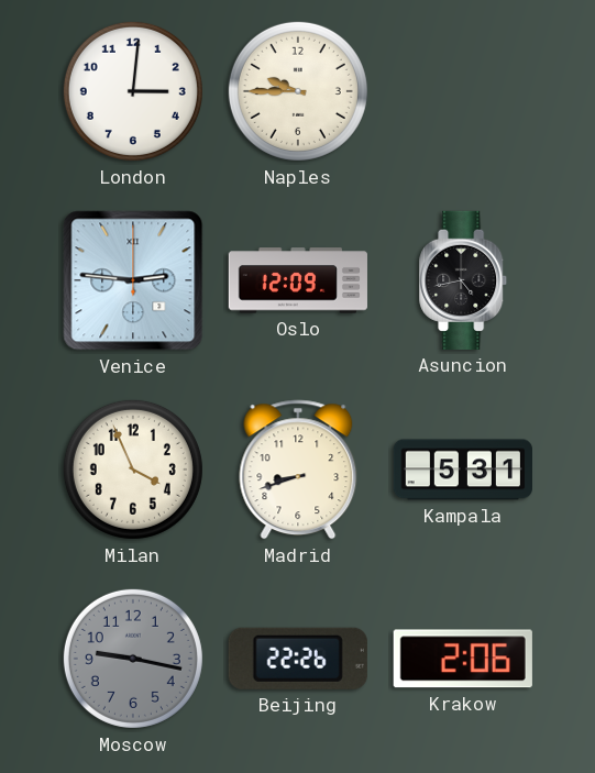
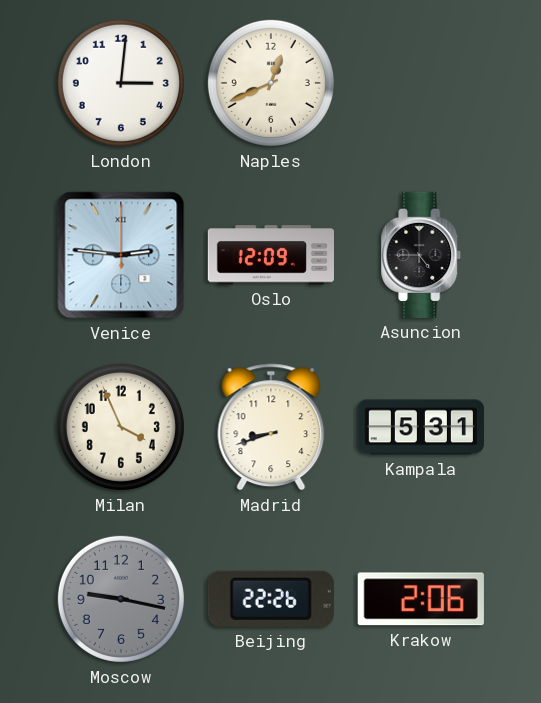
Naples: 9:45 -> 12:41 (271, 83)
Asuncion: 4:43 -> 4:45 (422, 255)
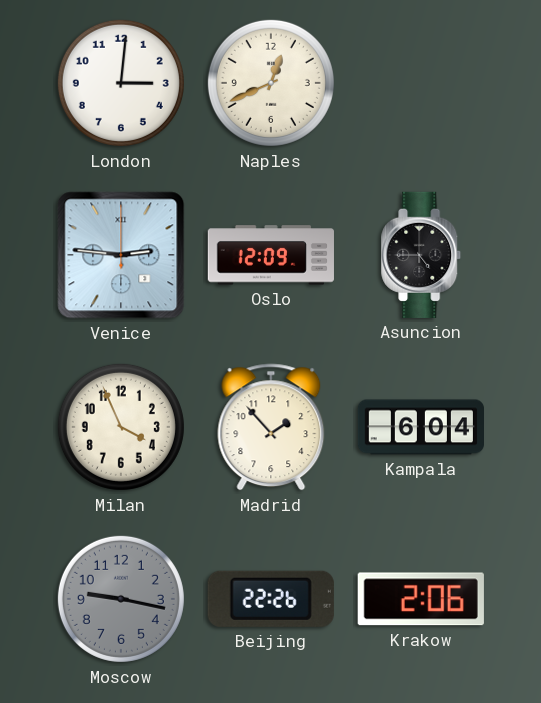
Madrid: 8:42 -> 1:53 (271, 427)
Kampala: 5:31 -> 6:04 (420, 427)
